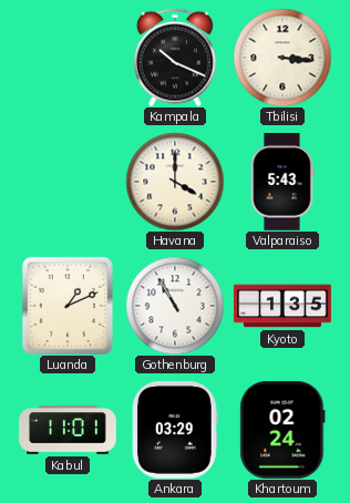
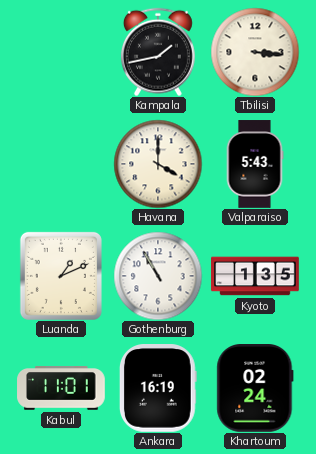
Kampala: 10:19 -> 1:43 (158, 52)
Ankara: 03:29 -> 16:19 (158, 389)
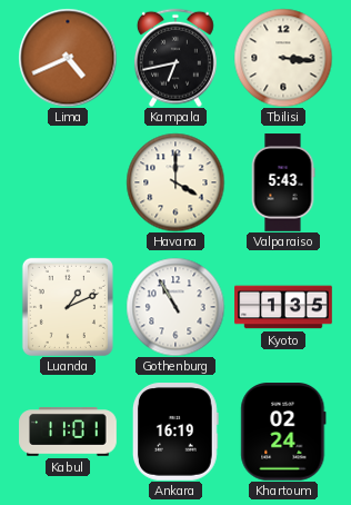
Lima: none -> 4:41 (68, 58)
Kampala: 1:43 -> 6:43 (175, 58)
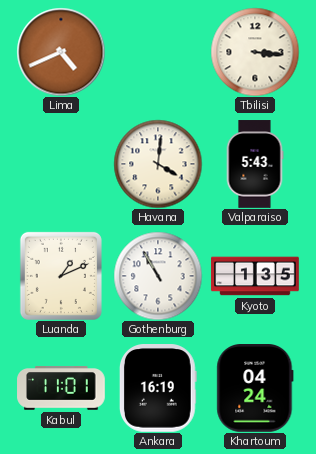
Kampala: 6:43 -> none (175, 58)
Havana: 4:00 -> 4:01 (158, 164)
Khartoum: 02:24 -> 04:24 (255, 389)
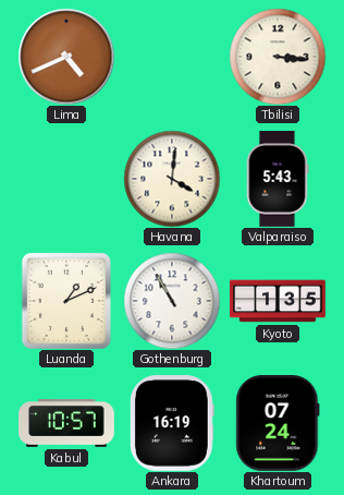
Kabul: 11:01 -> 10:57 (66, 424)
Khartoum: 04:24 -> 07:24 (278, 424)
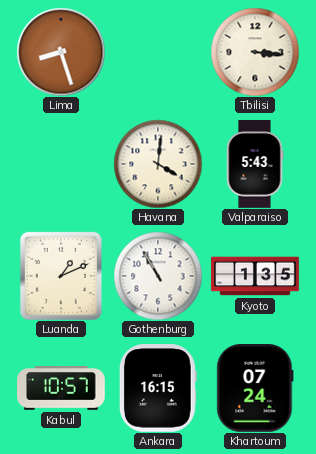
Lima: 4:41 -> 8:27 (61, 52)
Ankara: 16:19 -> 16:15 (158, 389)
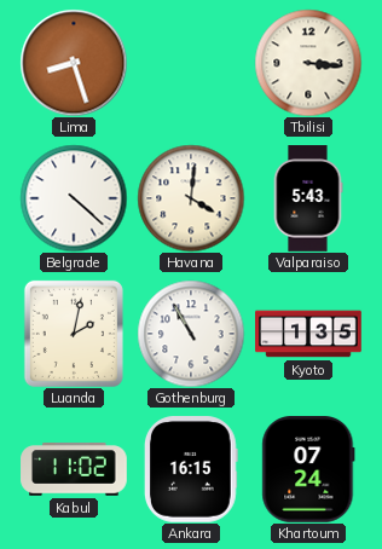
Belgrade: none -> 4:22 (74, 198)
Luanda: 1:11 -> 2:02 (74, 334)
Kabul: 10:57 -> 11:02 (74, 470)
